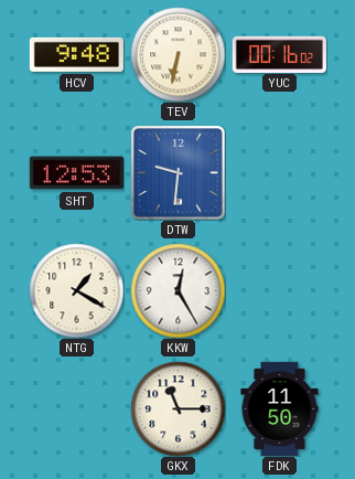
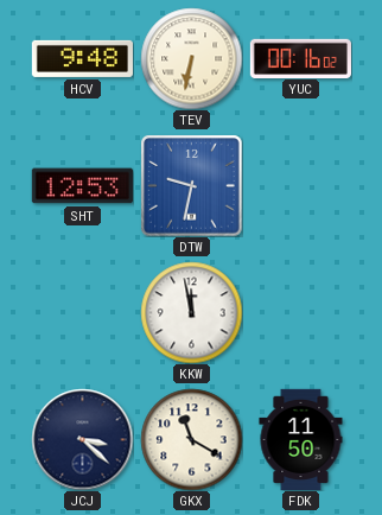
DTW: 9:31 -> 9:32 (191, 185)
NTG: 1:20 -> none (76, 290)
KKW: 12:25 -> 11:58 (191, 312)
JCJ: none -> 3:22 (82, 439)
GKX: 11:15 -> 11:20 (191, 439)
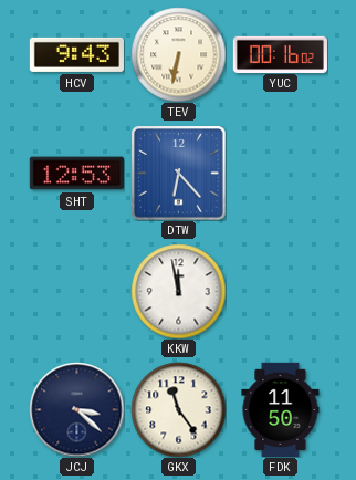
HCV: 9:48 -> 9:43 (76, 54)
DTW: 9:32 -> 6:23 (178, 173)
GKX: 11:20 -> 11:24 (178, 409)
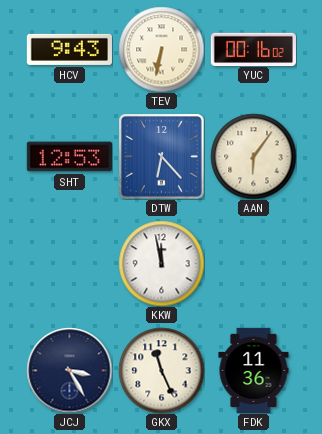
AAN: none -> 6:06 (253, 156)
JCJ: 3:22 -> 3:25 (69, 370)
GKX: 11:24 -> 11:26 (161, 370)
FDK: 11:50 -> 11:36 (254, 370)
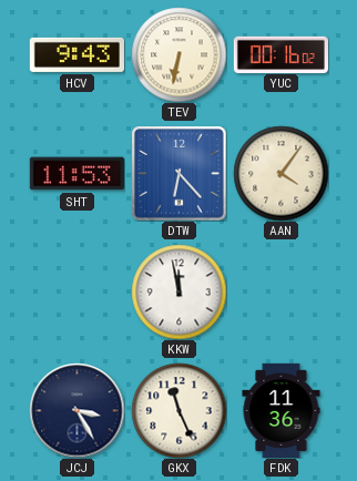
SHT: 12:53 -> 11:53 (76, 174)
AAN: 6:06 -> 4:06 (280, 173)
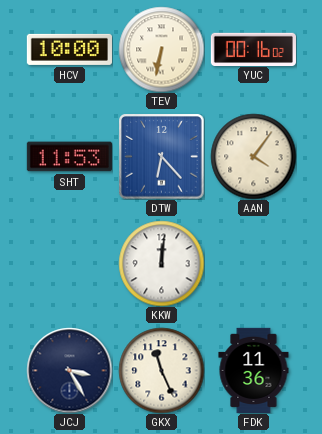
HCV: 9:43 -> 10:00 (69, 49)
KKW: 11:58 -> 12:01 (161, 263)
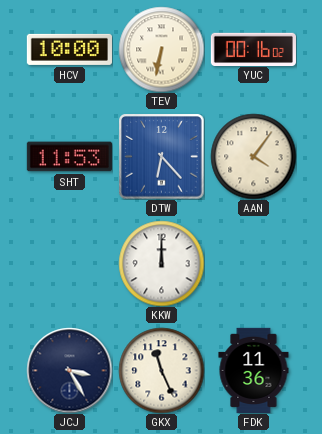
KKW: 12:01 -> 12:00 (161, 263)
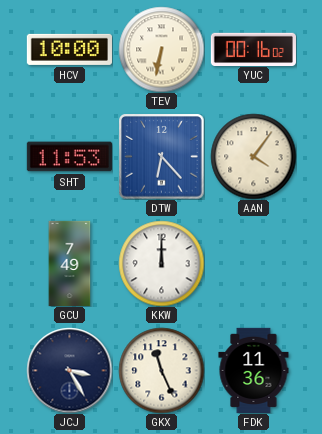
GCU: none -> 7:49 (70, 263)
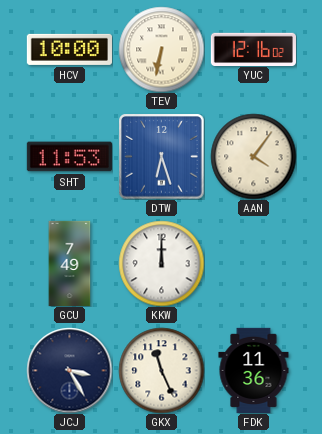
YUC: 00:16 -> 12:16 (253, 49)
DTW: 6:23 -> 6:27 (161, 156)
